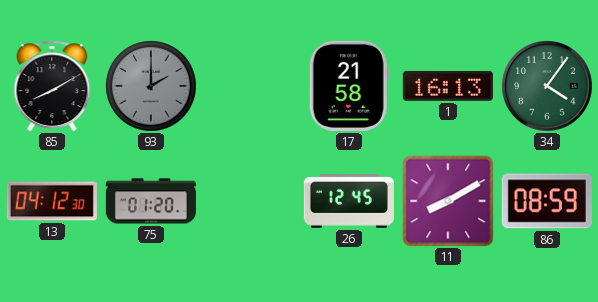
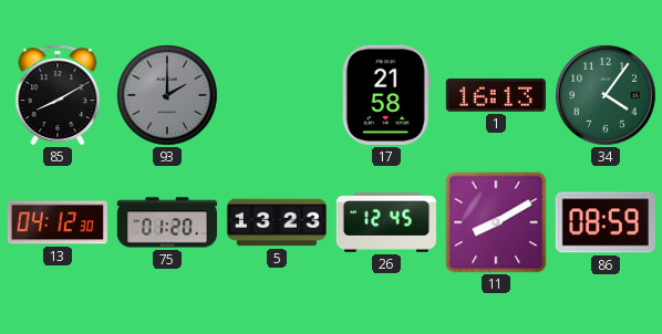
5: none -> 13:23 (277, 222)
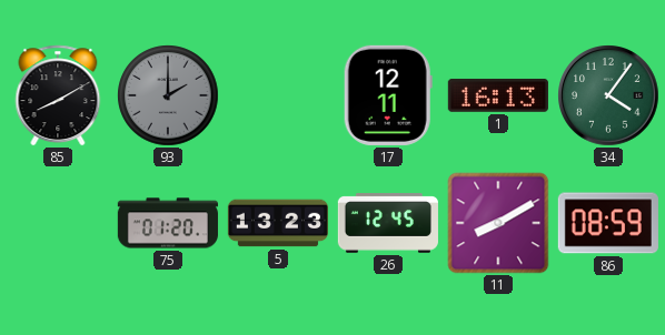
17: 21:58 -> 12:11 (388, 95)
13: 04:12 -> none (58, 222)
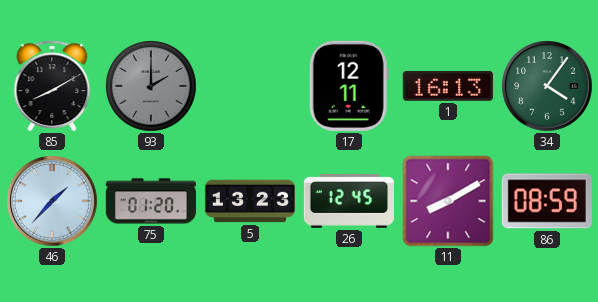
46: none -> 1:37 (52, 201)
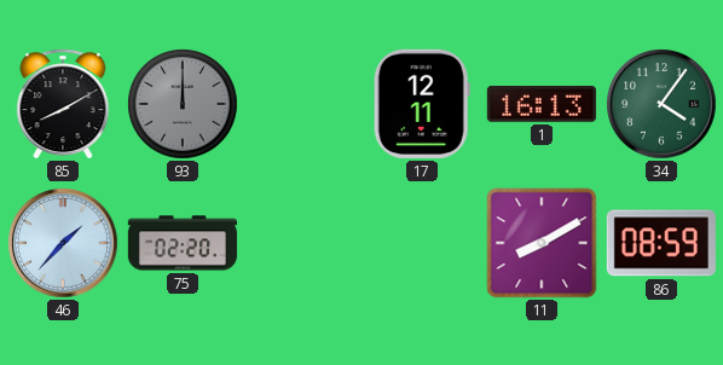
93: 2:00 -> 12:00 (183, 104)
75: 01:20 -> 02:20 (183, 243)
5: 13:23 -> none (250, 201)
26: 12:45 -> none (349, 201)
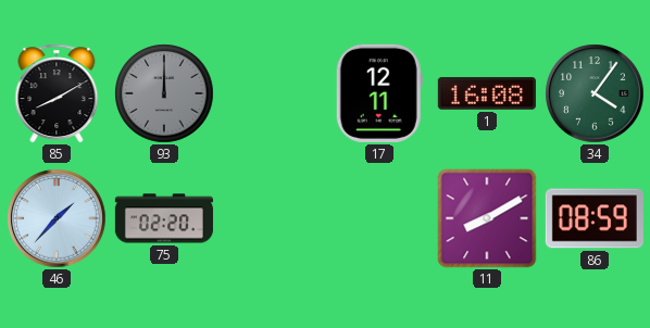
1: 16:13 -> 16:08 (487, 93)
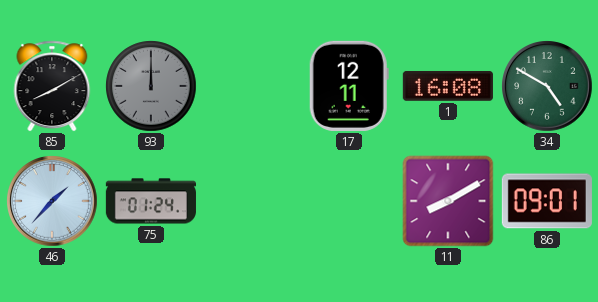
34: 4:06 -> 4:50 (547, 86)
75: 02:20 -> 01:24 (151, 201)
86: 08:59 -> 09:01 (547, 201)
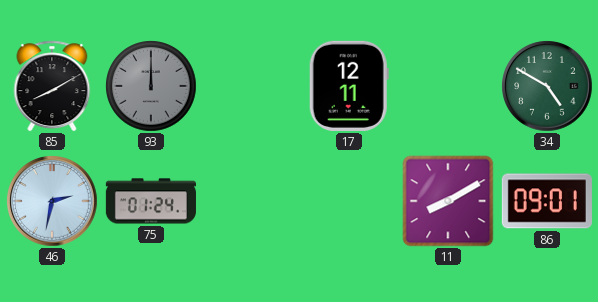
1: 16:08 -> none (448, 86)
46: 1:37 -> 2:32 (52, 201)
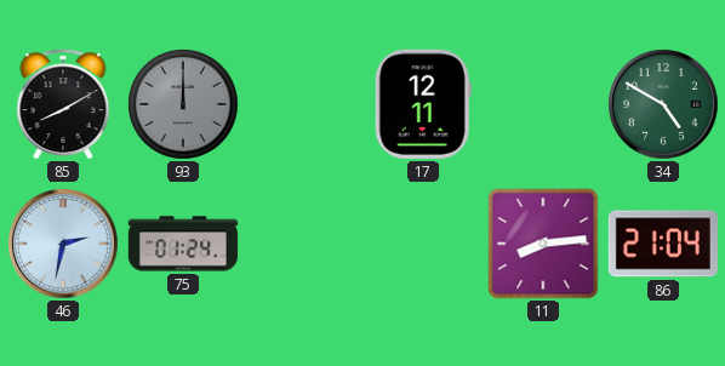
11: 8:10 -> 8:14 (543, 244)
86: 09:01 -> 21:04 (663, 244)
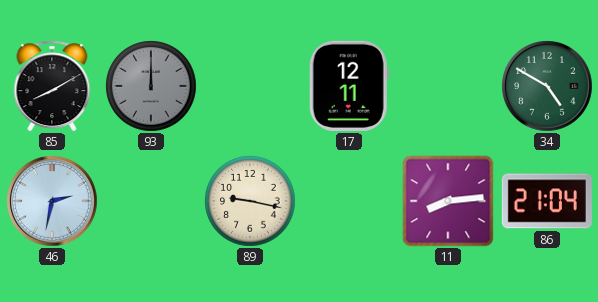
75: 01:24 -> none (183, 244)
89: none -> 9:17 (250, 201)
